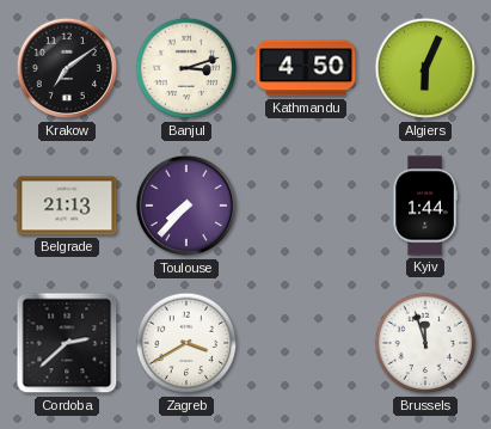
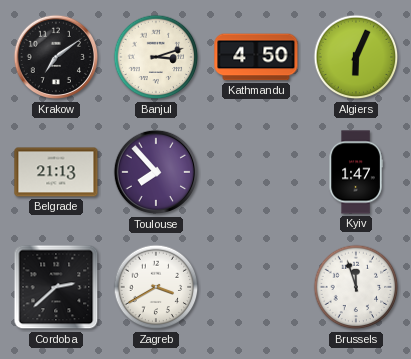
Toulouse: 7:37 -> 7:53 (156, 172)
Kyiv: 1:44 -> 1:47 (356, 172)
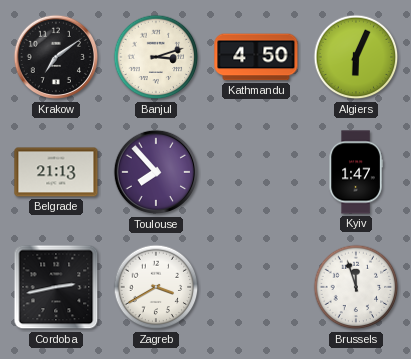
Cordoba: 2:38 -> 2:43 (56, 287)
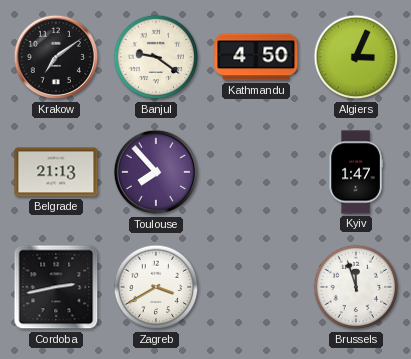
Banjul: 3:12 -> 9:21 (156, 57)
Algiers: 6:04 -> 3:04 (356, 57)
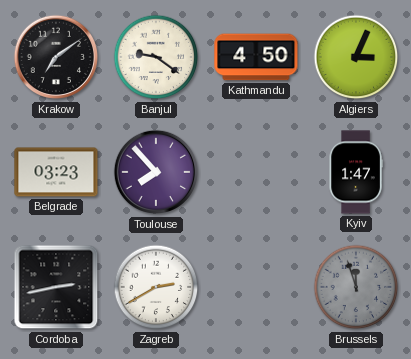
Belgrade: 21:13 -> 03:23 (56, 172)
Zagreb: 3:40 -> 2:40 (156, 287)
Brussels dial: white -> grey (356, 287)
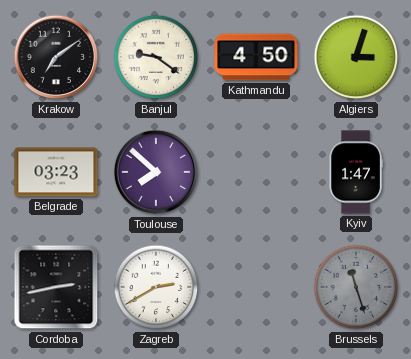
Algiers: 3:04 -> 3:03 (356, 57)
Toulouse: 7:53 -> 7:52 (156, 172)
Brussels: 11:57 -> 11:27 (356, 287)
